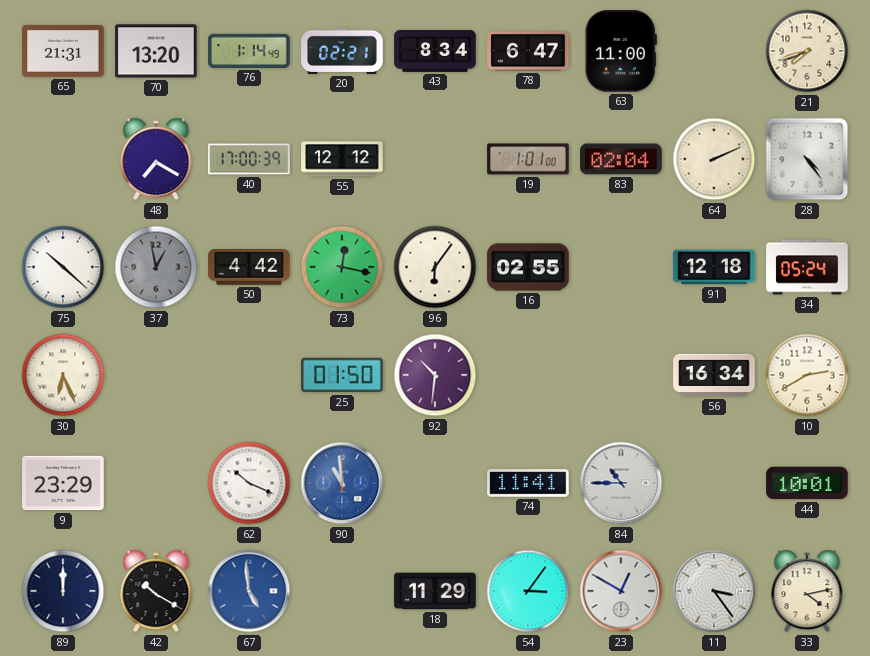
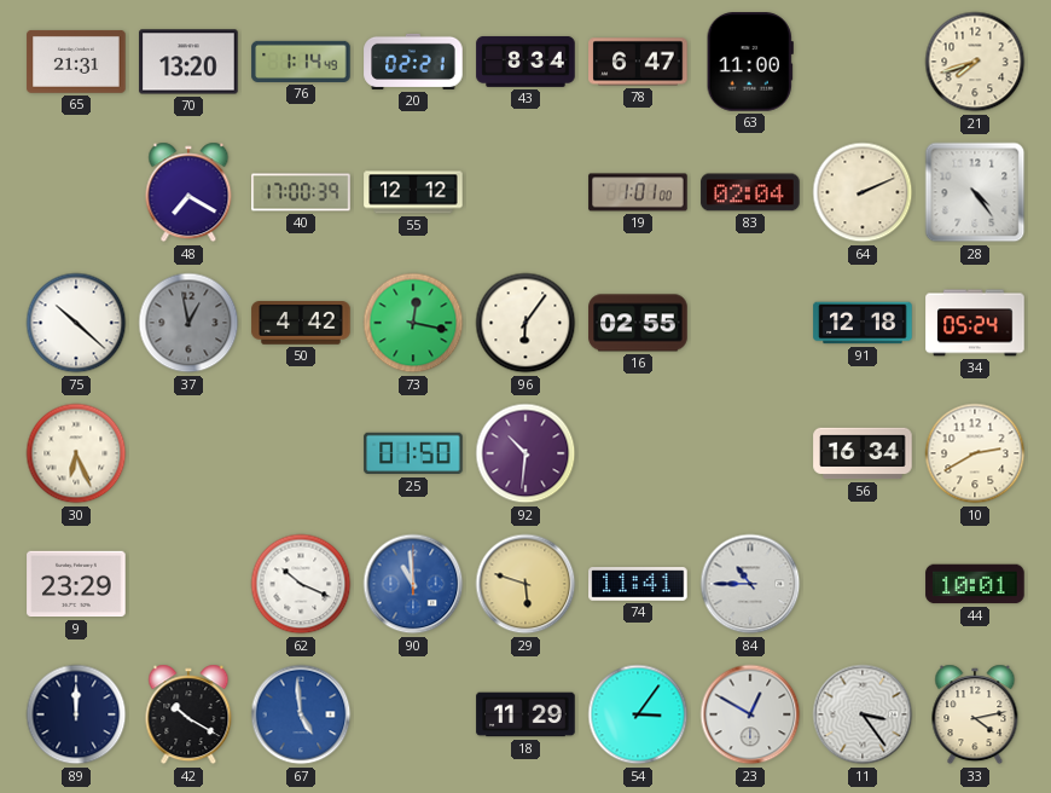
29: none -> 5:48 (525, 584)
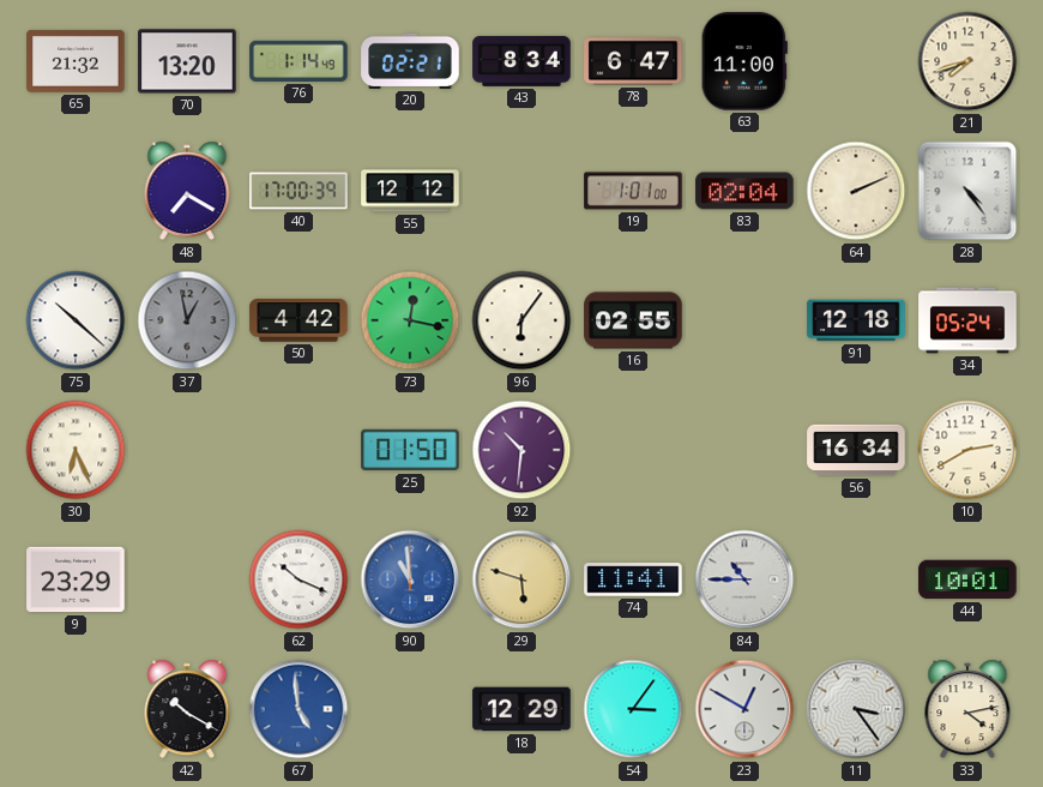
65: 21:31 -> 21:32 (76, 61)
89: 12:00 -> none (76, 714)
18: 11:29 -> 12:29 (521, 709)
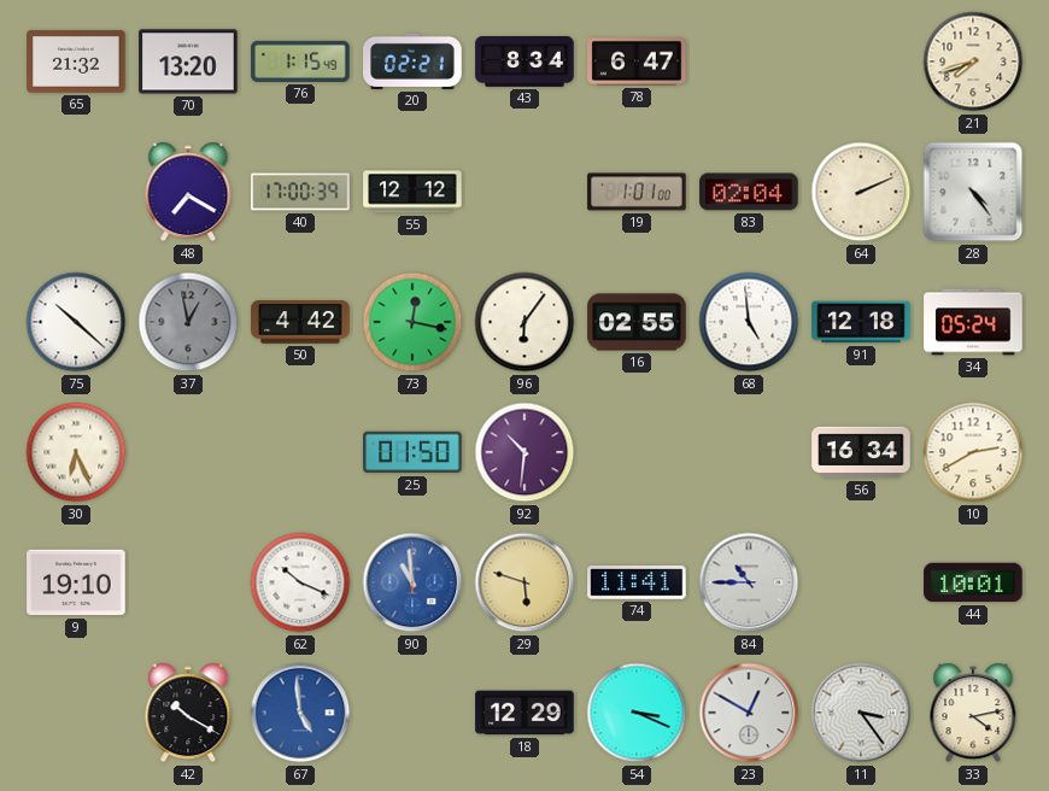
76: 1:14 -> 1:15 (300, 61)
63: 11:00 -> none (744, 61)
68: none -> 4:59 (749, 322)
9: 23:29 -> 19:10 (76, 582)
54: 3:06 -> 3:19 (637, 713)
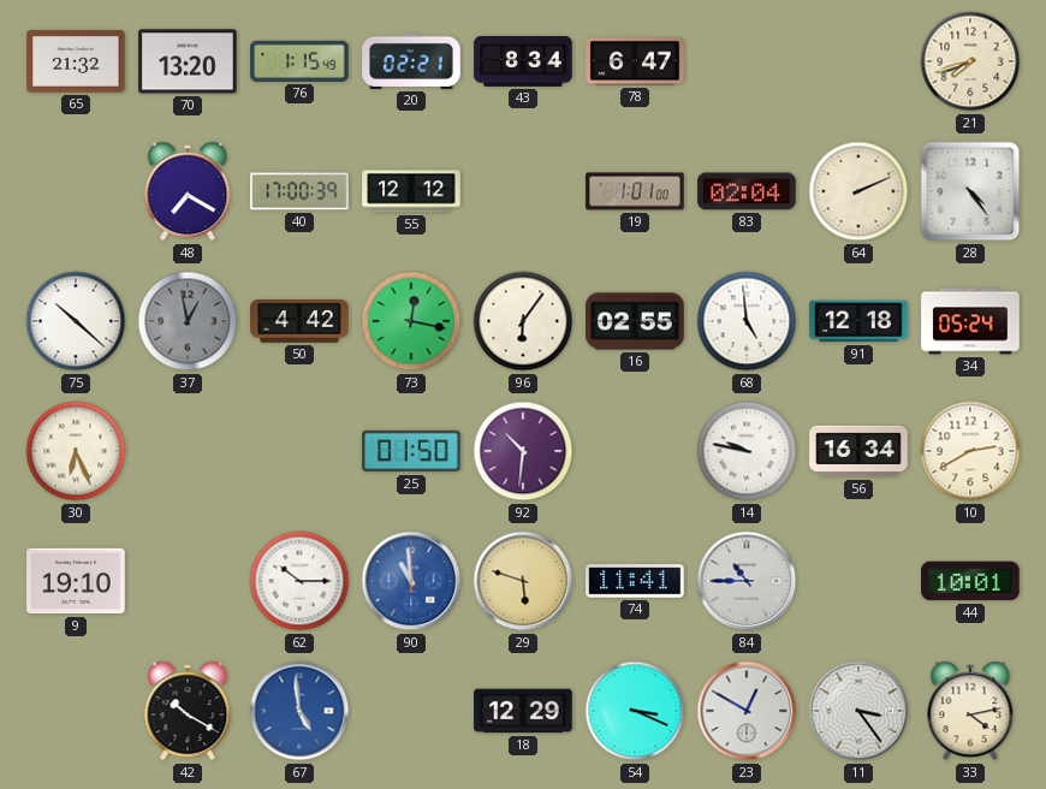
14: none -> 9:47 (747, 451)
62: 10:19 -> 10:15 (299, 581)
